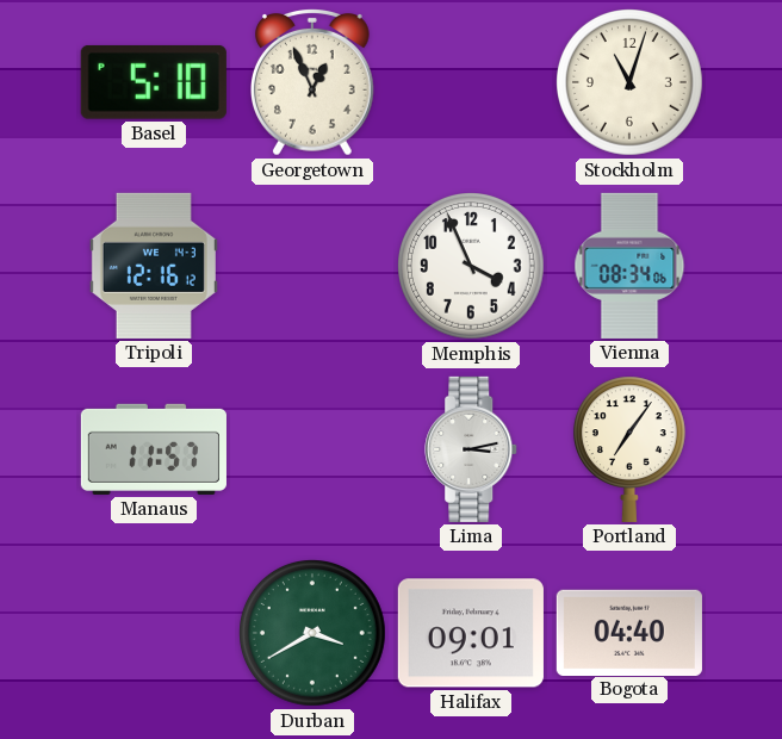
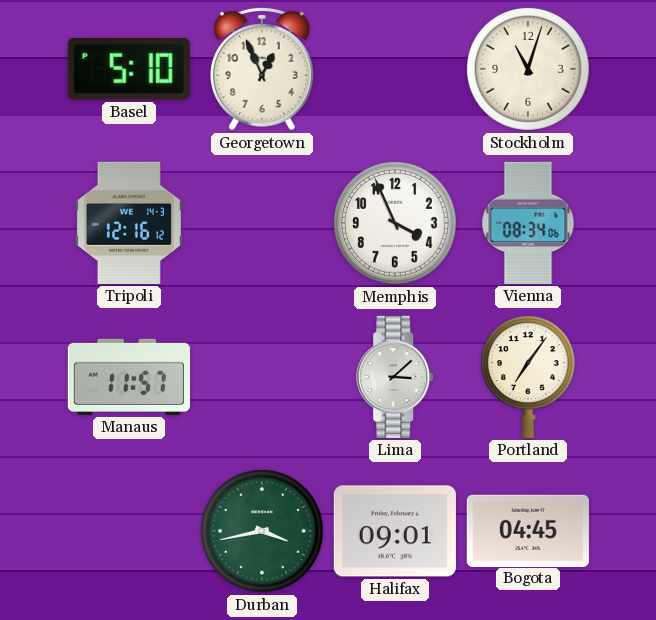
Lima: 3:13 -> 3:08 (396, 377)
Durban: 3:40 -> 3:43 (263, 532)
Bogota: 04:40 -> 04:45 (528, 530)
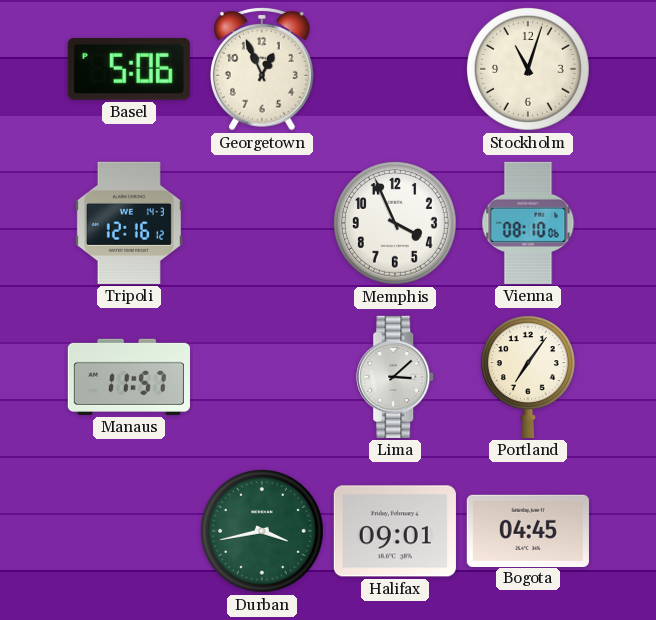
Basel: 5:10 -> 5:06 (129, 69)
Vienna: 08:34 -> 08:10 (528, 223)
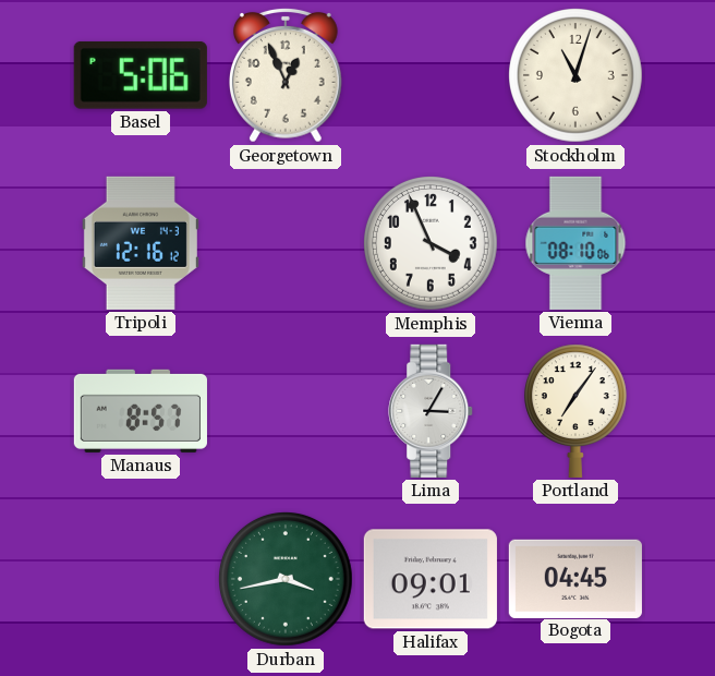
Manaus: 11:57 -> 8:57 (141, 411)
Lima: 3:08 -> 3:05 (432, 411)
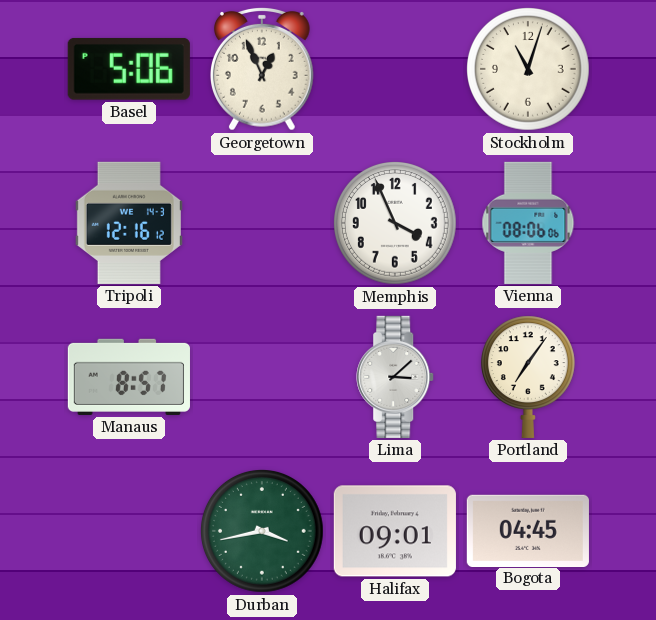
Vienna: 08:10 -> 08:06 (528, 223)
Lima: 3:05 -> 3:08 (396, 377)
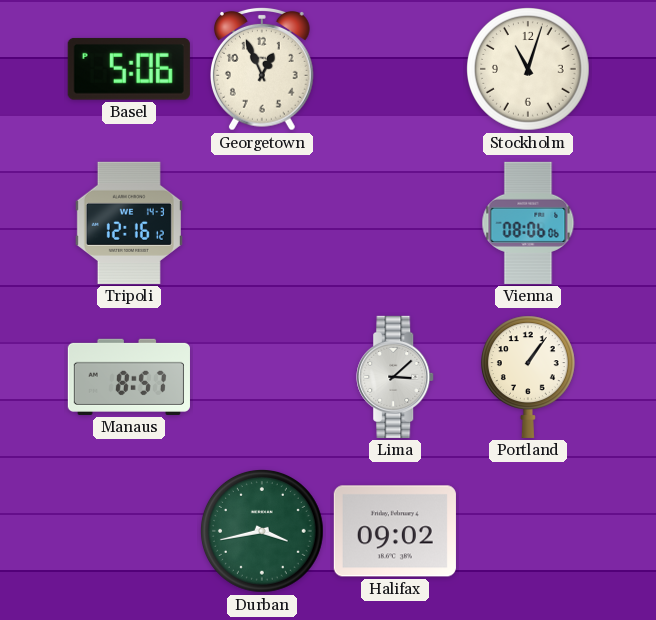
Memphis: 3:56 -> none (396, 224)
Portland: 7:06 -> 1:06 (528, 377)
Halifax: 09:01 -> 09:02 (395, 531)
Bogota: 04:45 -> none (528, 530)
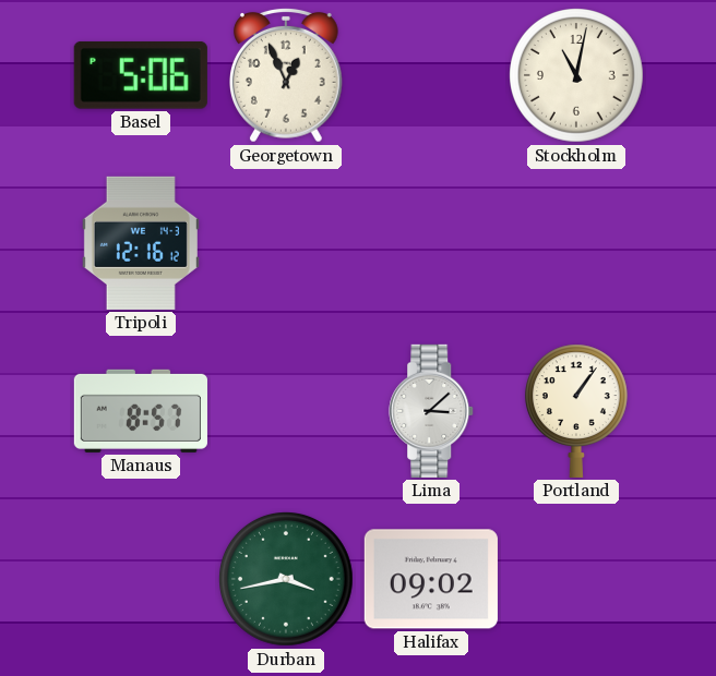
Stockholm: 11:03 -> 11:02 (577, 76)
Vienna: 08:06 -> none (528, 223)
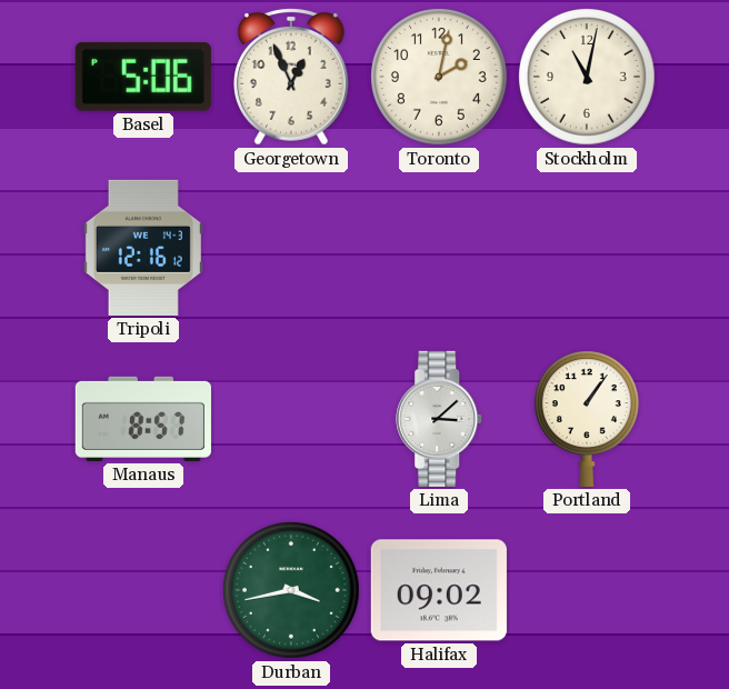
Toronto: none -> 2:02 (440, 78)
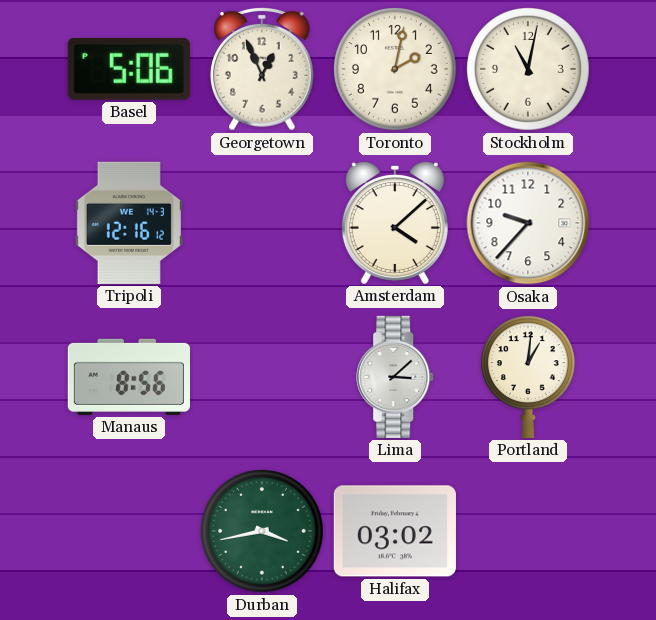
Amsterdam: none -> 4:08 (395, 223)
Osaka: none -> 9:37 (528, 223)
Manaus: 8:57 -> 8:56 (129, 377)
Portland: 1:06 -> 1:01 (528, 377)
Halifax: 09:02 -> 03:02 (395, 531)
